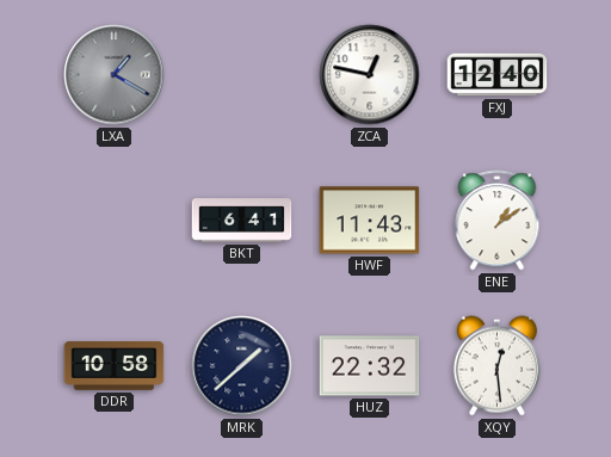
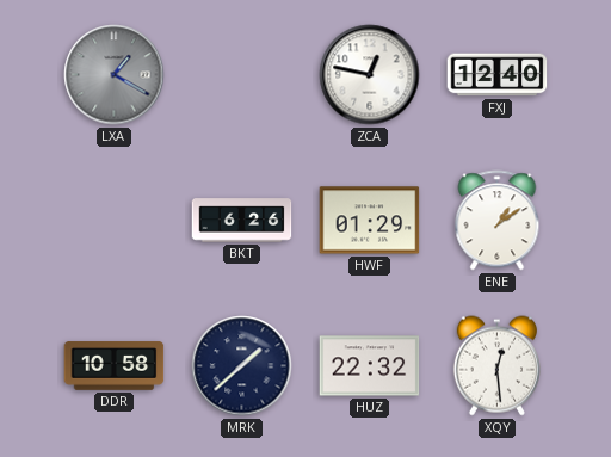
BKT: 6:41 -> 6:26 (242, 221)
HWF: 11:43 -> 01:29 (370, 221)
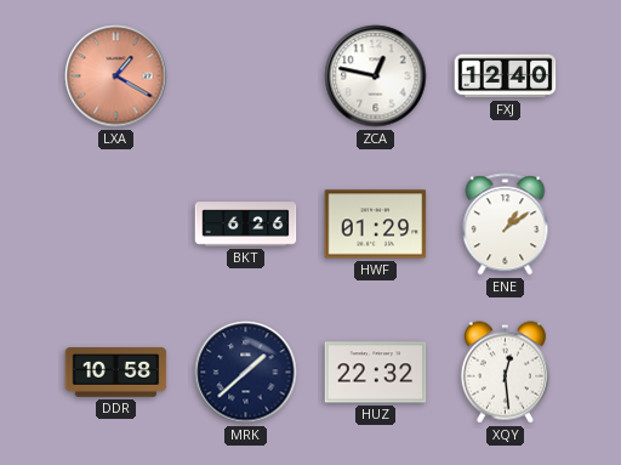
LXA dial: grey -> salmon (116, 76)
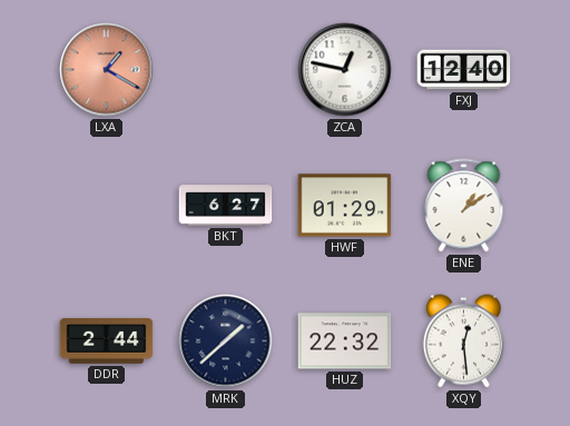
BKT: 6:26 -> 6:27 (226, 206)
DDR: 10:58 -> 2:44 (107, 341)
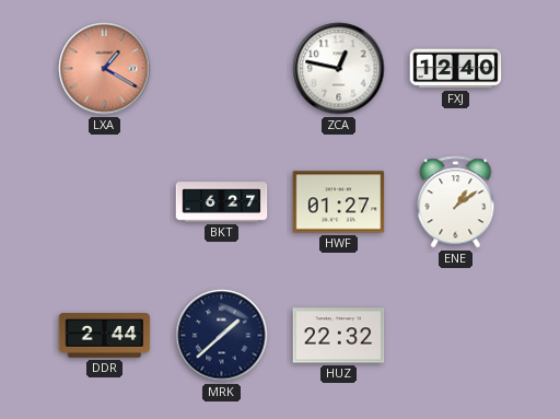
HWF: 01:29 -> 01:27 (339, 202)
XQY: 12:29 -> none (463, 341)
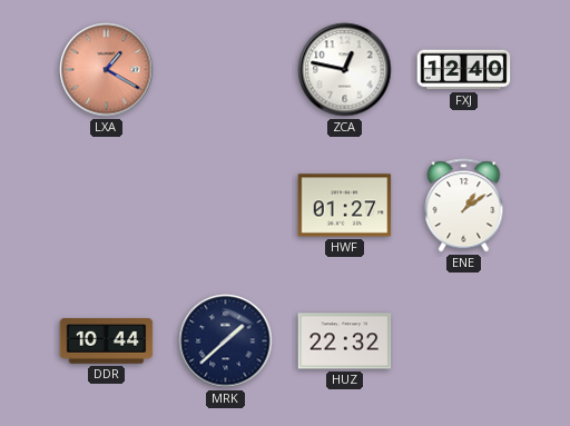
BKT: 6:27 -> none (222, 202)
DDR: 2:44 -> 10:44 (107, 341)
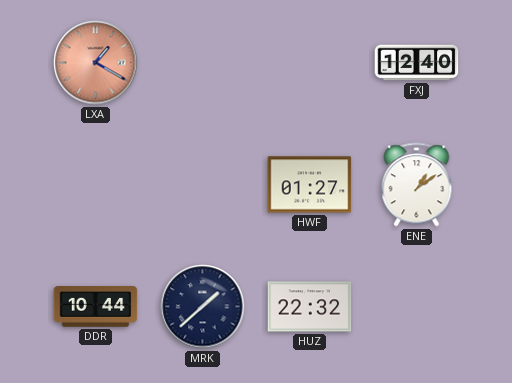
ZCA: 12:47 -> none (345, 70)
